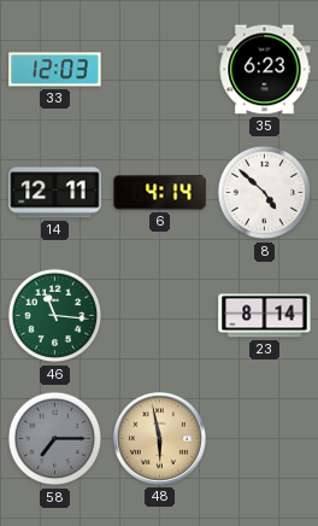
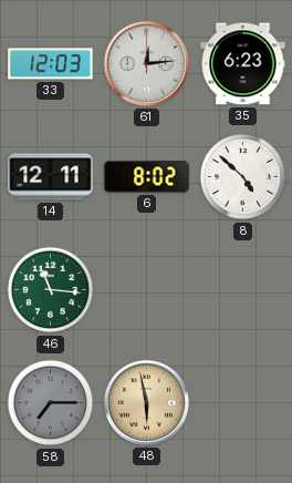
61: none -> 12:14 (146, 63)
6: 4:14 -> 8:02 (147, 177)
23: 8:14 -> none (265, 316)
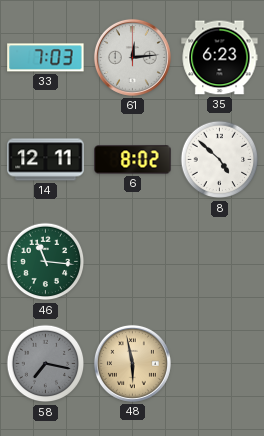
33: 12:03 -> 7:03 (46, 58)
58: 7:15 -> 7:17 (46, 364)
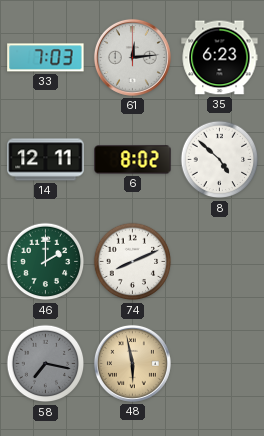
46: 11:16 -> 2:00 (46, 262)
74: none -> 8:11 (133, 262)
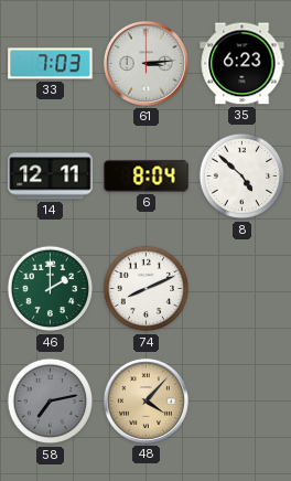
61: 12:14 -> 3:14 (145, 63)
6: 8:02 -> 8:04 (147, 177)
58: 7:17 -> 7:13 (51, 402)
48: 5:58 -> 4:07 (145, 400)
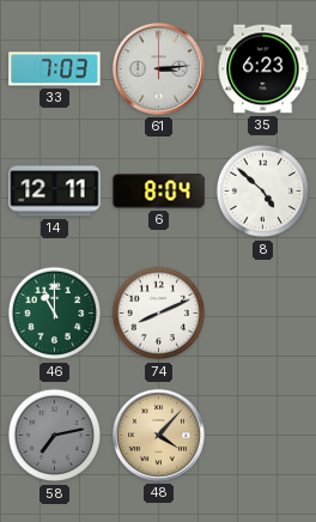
46: 2:00 -> 11:00 (55, 314)
